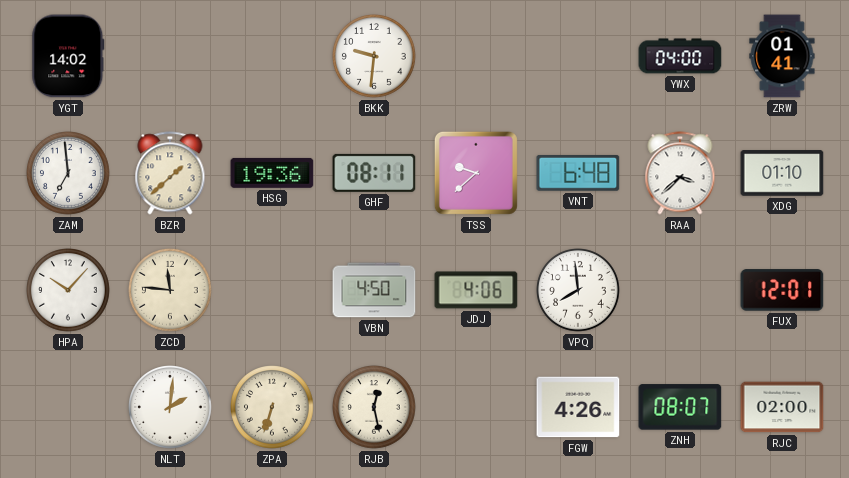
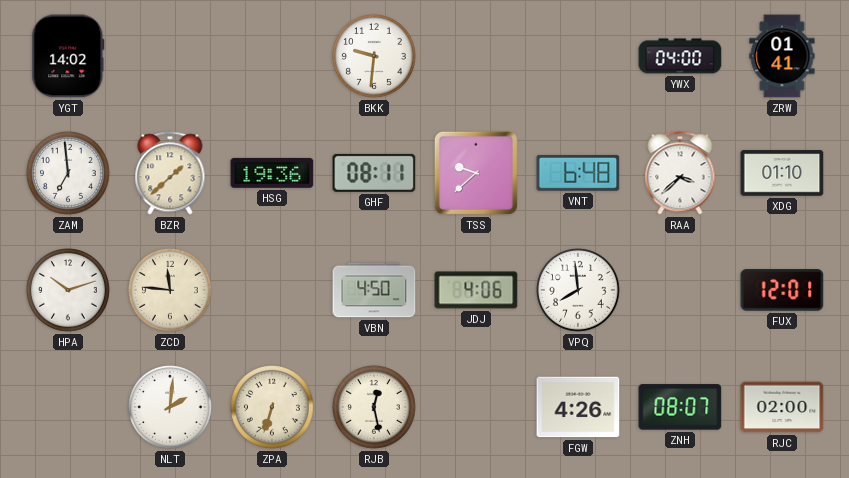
HPA: 10:07 -> 10:12 (69, 291)
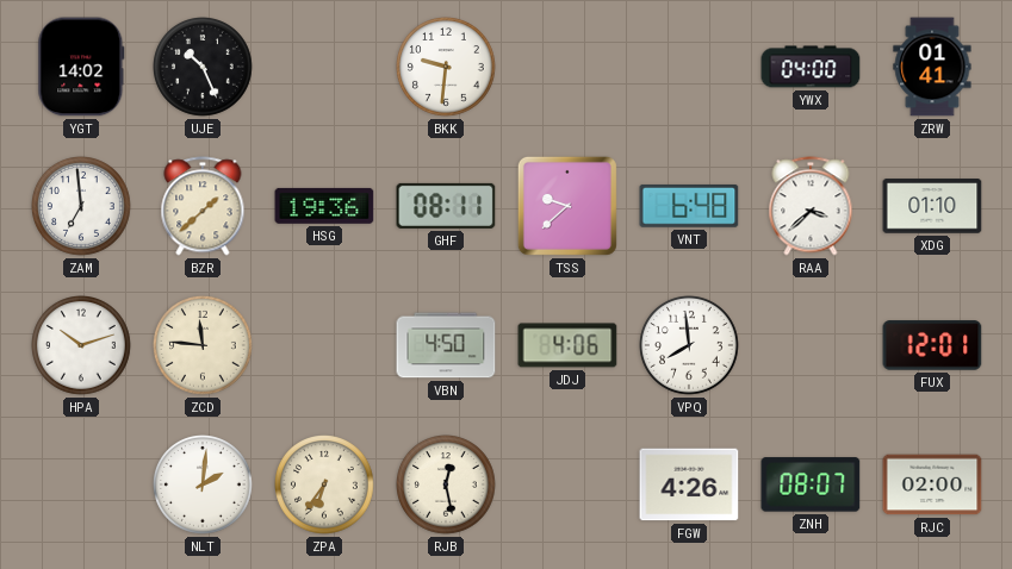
UJE: none -> 10:26 (204, 68)
ZPA: 6:33 -> 6:36 (325, 486)
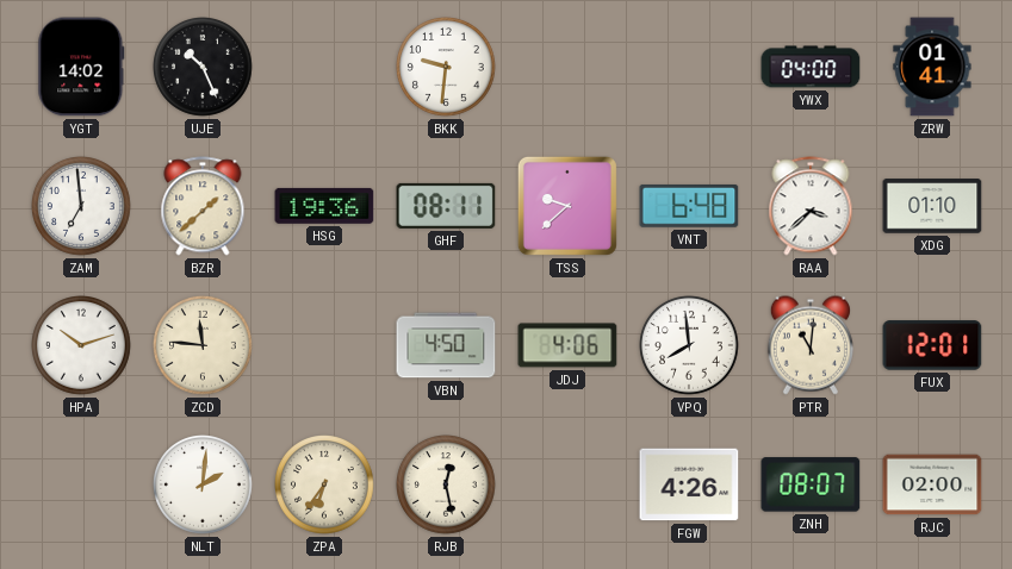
PTR: none -> 11:01 (811, 345)
